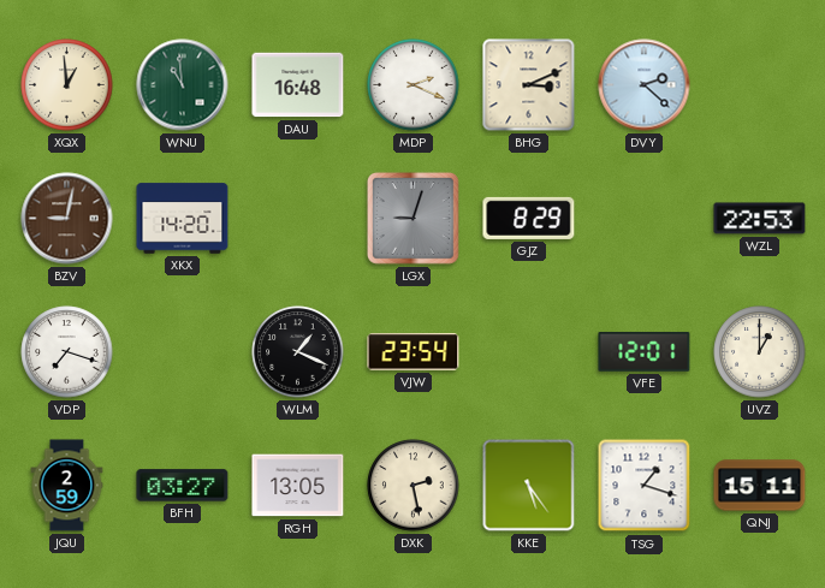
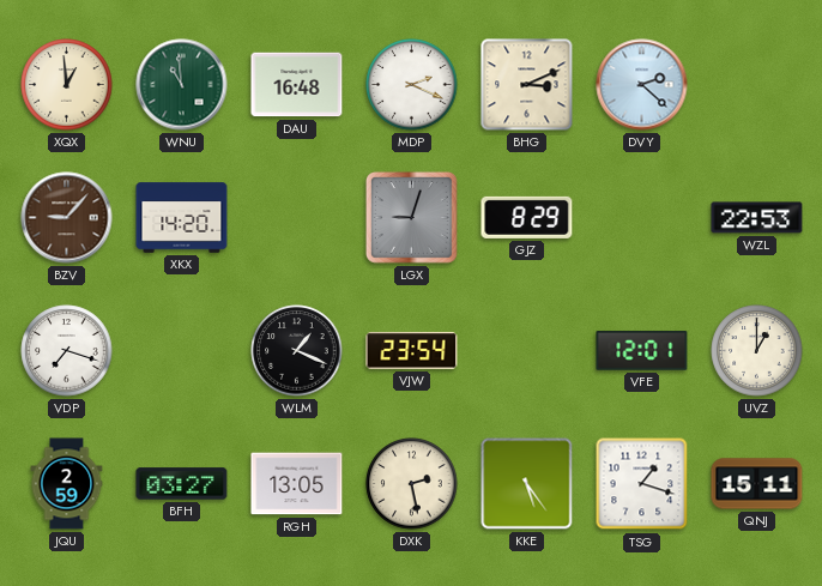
BZV: 9:02 -> 9:07 (67, 218)
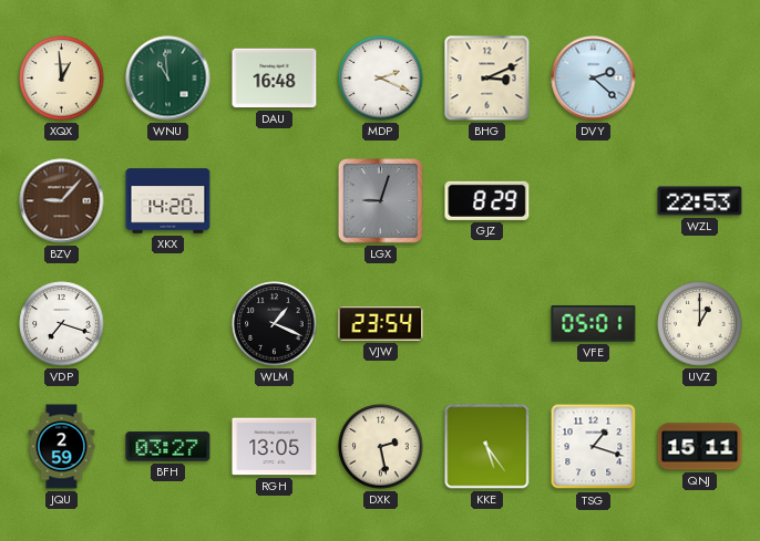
VFE: 12:01 -> 05:01 (594, 324)
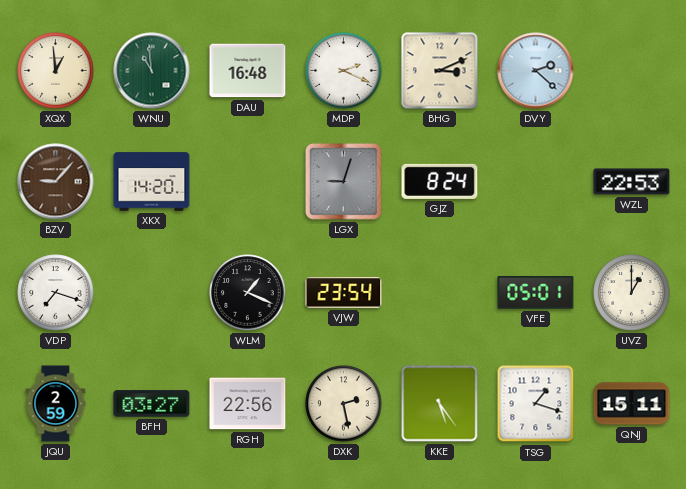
GJZ: 8:29 -> 8:24 (440, 181)
RGH: 13:05 -> 22:56 (248, 404)
